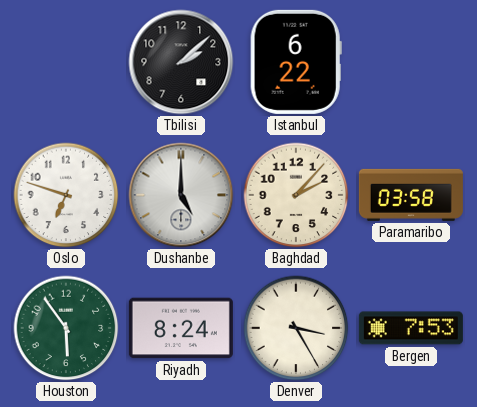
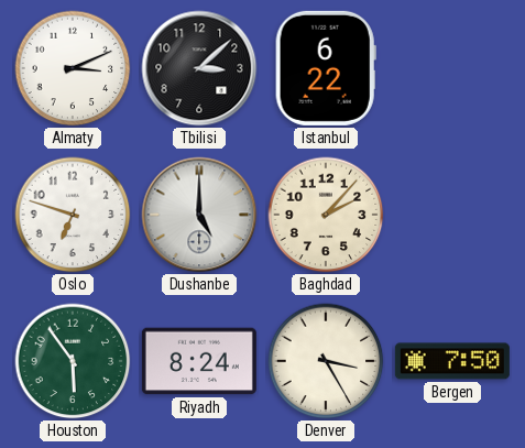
Almaty: none -> 3:11 (73, 68)
Tbilisi: 2:08 -> 3:08 (199, 68)
Paramaribo: 03:58 -> none (411, 195)
Bergen: 7:53 -> 7:50 (452, 361)
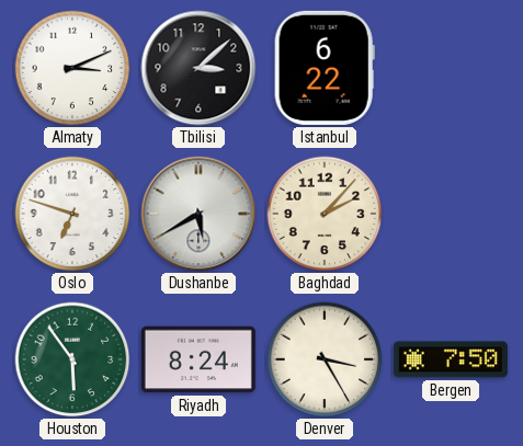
Dushanbe: 5:00 -> 5:40 (198, 214)
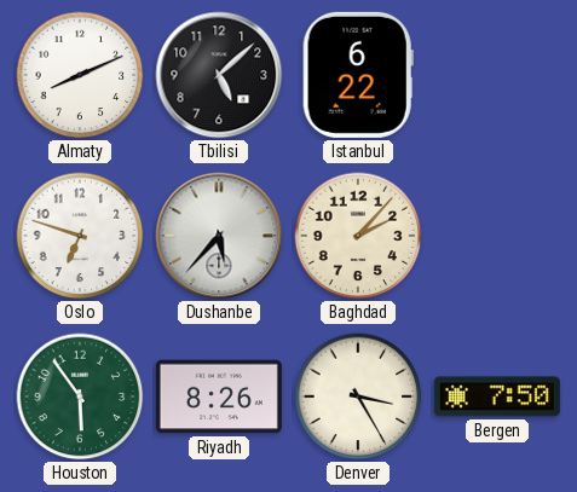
Almaty: 3:11 -> 8:11 (80, 75)
Tbilisi: 3:08 -> 5:08 (219, 75)
Dushanbe: 5:40 -> 5:37 (219, 236)
Riyadh: 8:24 -> 8:26 (219, 397)
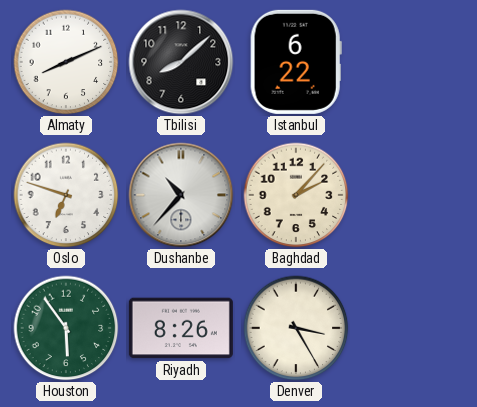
Tbilisi: 5:08 -> 8:08 (181, 62)
Dushanbe: 5:37 -> 10:37 (181, 195)
Bergen: 7:50 -> none (497, 397)
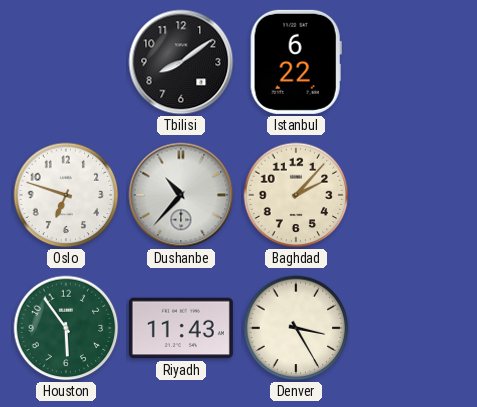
Almaty: 8:11 -> none (66, 62)
Tbilisi: 8:08 -> 8:09 (181, 62)
Riyadh: 8:26 -> 11:43 (181, 328)
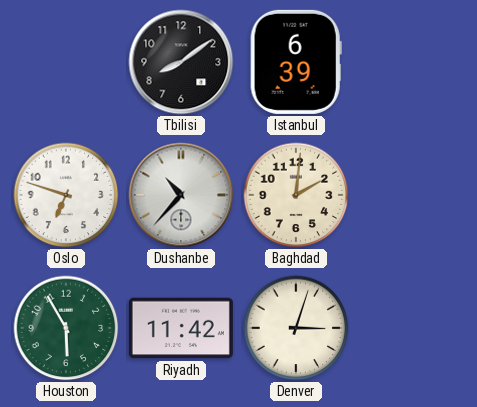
Istanbul: 6:22 -> 6:39 (296, 62)
Baghdad: 2:07 -> 2:01 (296, 195)
Houston: 5:54 -> 5:55 (66, 328)
Riyadh: 11:43 -> 11:42 (181, 328)
Denver: 3:25 -> 3:03 (296, 328)
